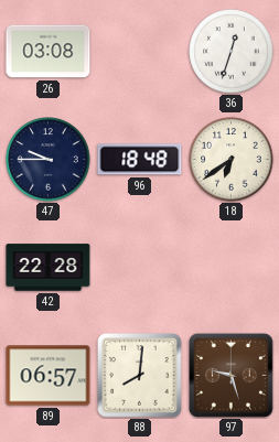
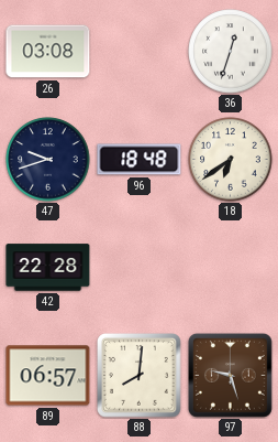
47: 9:45 -> 9:42 (48, 160)
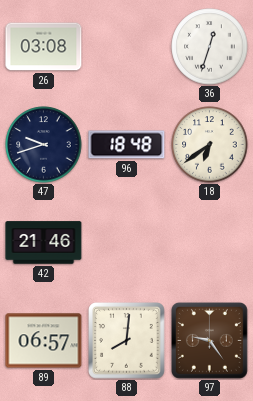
42: 22:28 -> 21:46 (44, 243)
97: 9:27 -> 9:24 (209, 340)
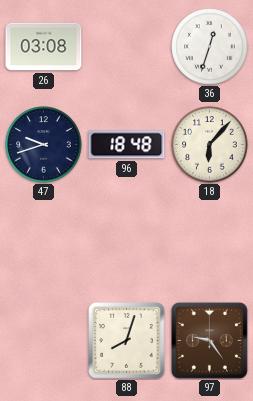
18: 6:39 -> 6:07 (210, 145)
42: 21:46 -> none (44, 243)
89: 06:57 -> none (44, 341)
88: 8:01 -> 8:03 (127, 341)
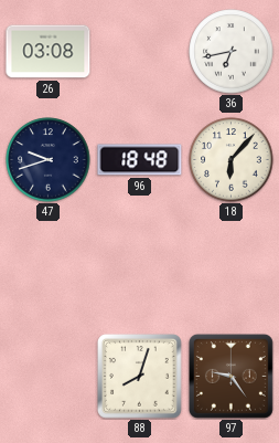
36: 12:33 -> 6:43 (232, 52)
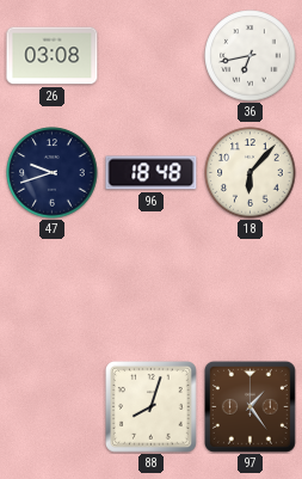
97: 9:24 -> 1:24 (249, 406)
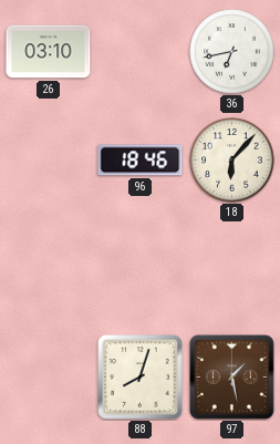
26: 03:08 -> 03:10 (49, 52)
47: 9:42 -> none (53, 173)
96: 18:48 -> 18:46 (141, 161)
97: 1:24 -> 1:28 (231, 376)
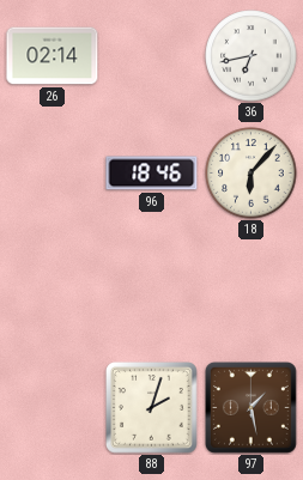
26: 03:10 -> 02:14 (53, 56)
88: 8:03 -> 2:03 (152, 408)
